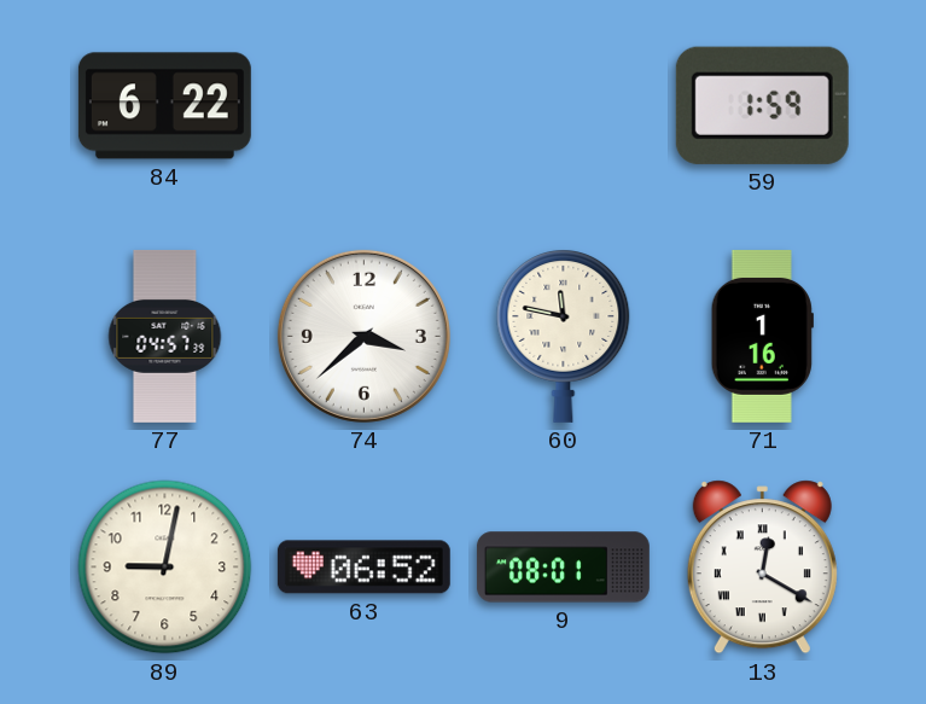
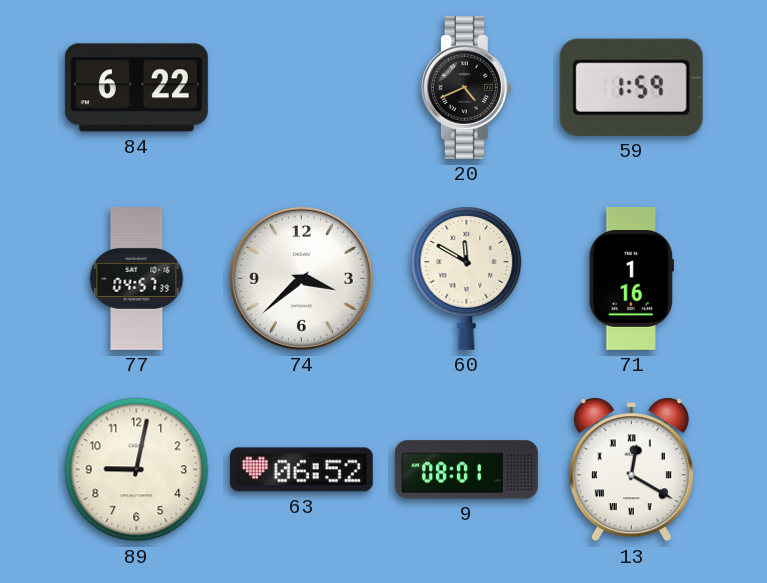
20: none -> 4:41 (466, 87)
60: 11:47 -> 11:50 (467, 278)
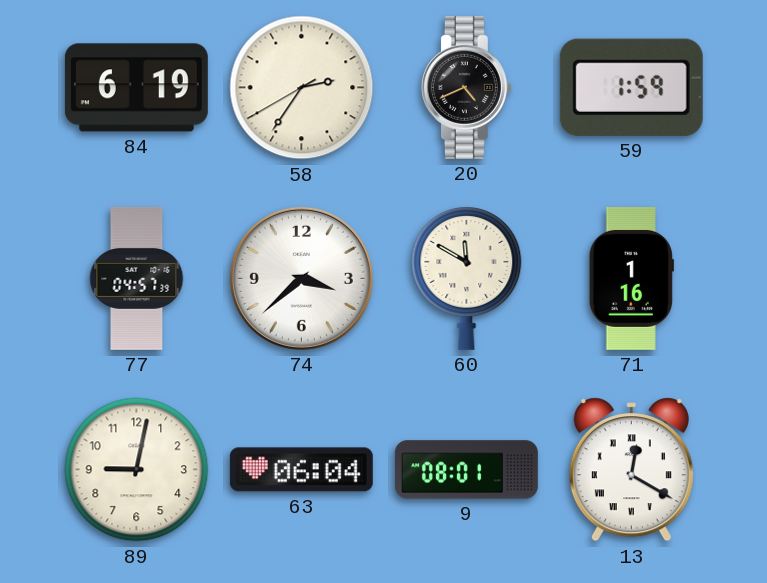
84: 6:22 -> 6:19 (136, 88)
58: none -> 2:35 (302, 88)
63: 06:52 -> 06:04 (301, 470)
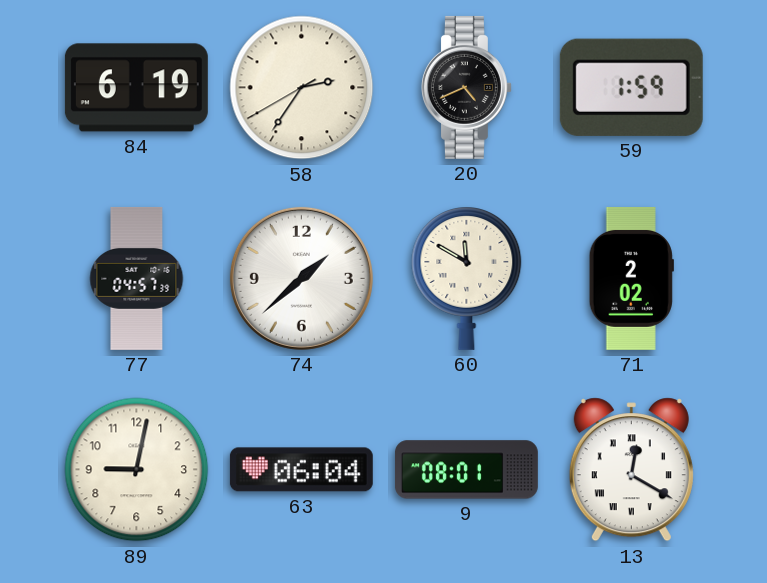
74: 3:38 -> 1:38 (301, 278)
71: 1:16 -> 2:02 (631, 278)
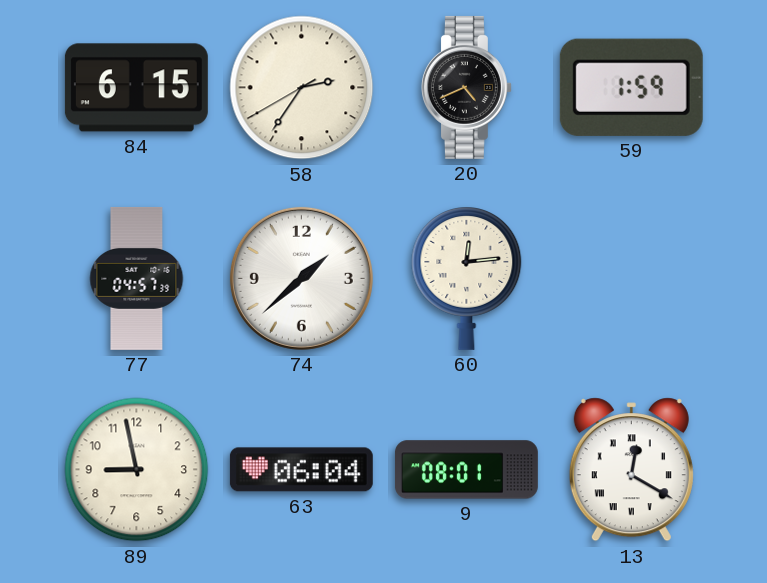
84: 6:19 -> 6:15 (136, 88)
60: 11:50 -> 12:14 (467, 278)
71: 2:02 -> none (631, 278)
89: 9:02 -> 8:58 (137, 470)
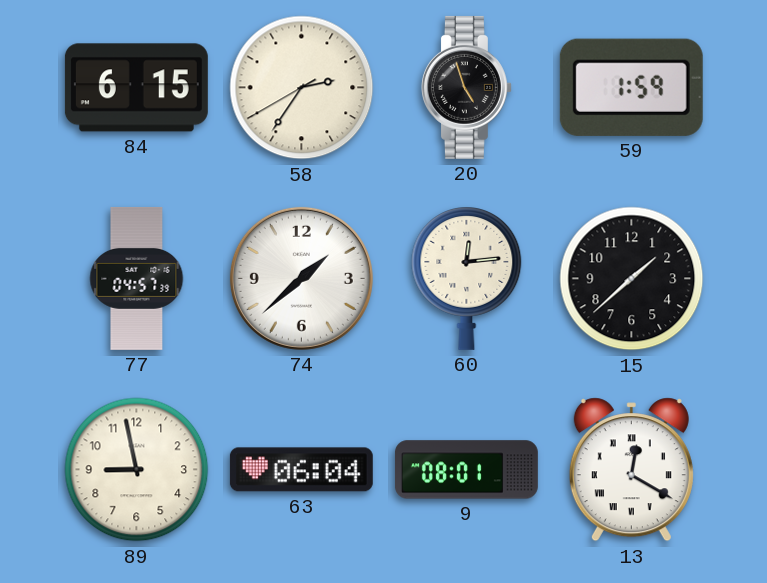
20: 4:41 -> 4:57 (466, 87)
15: none -> 1:38 (632, 279)
